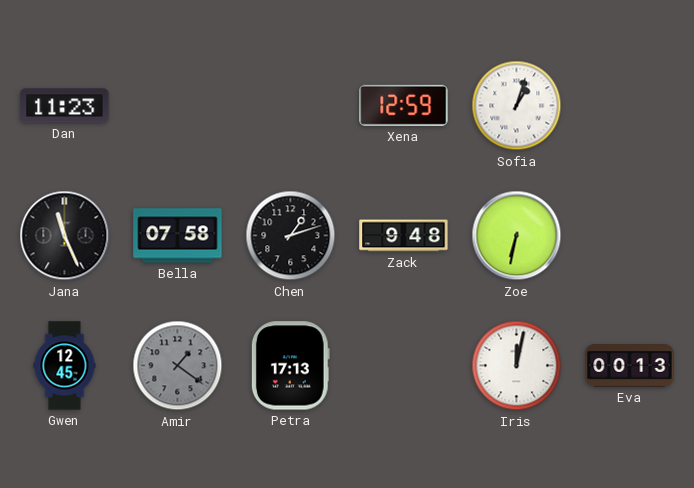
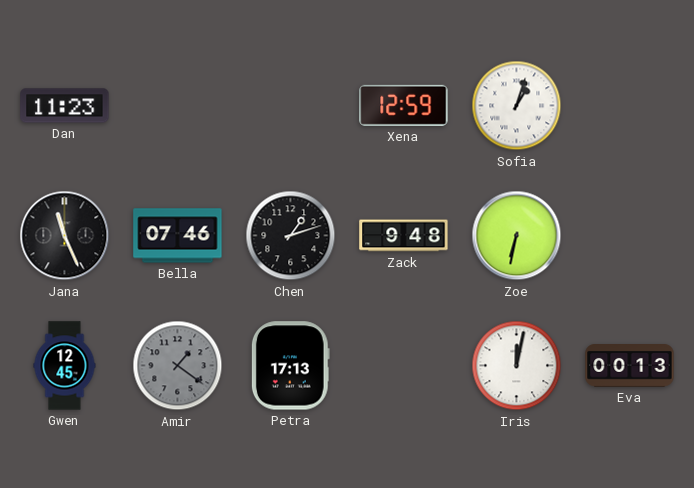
Bella: 07:58 -> 07:46 (178, 236)
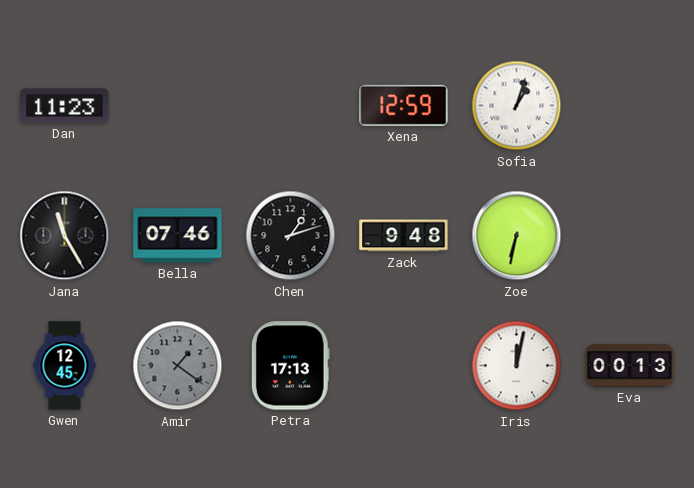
Jana: 11:26 -> 11:25 (65, 236)
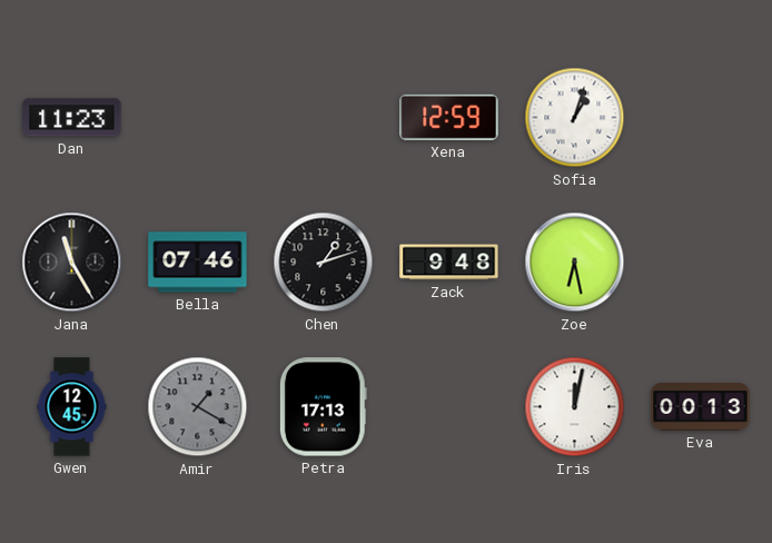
Zoe: 6:32 -> 6:28 (575, 263)
Amir: 1:21 -> 1:20 (198, 407)
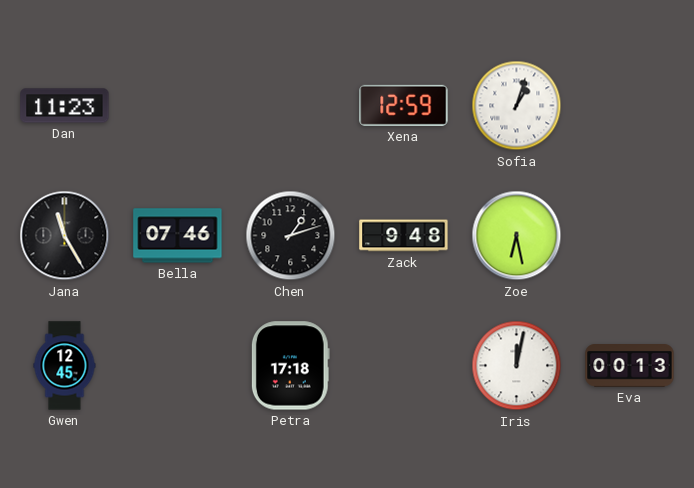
Amir: 1:20 -> none (198, 407)
Petra: 17:13 -> 17:18 (290, 366)
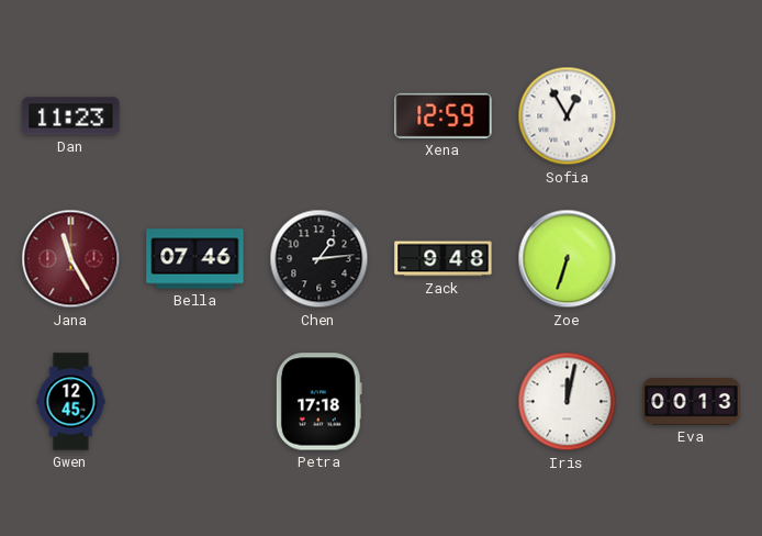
Sofia: 1:03 -> 12:55 (568, 116)
Jana dial: black -> burgundy (71, 259)
Chen: 1:12 -> 1:14 (320, 259)
Zoe: 6:28 -> 6:33 (568, 259)
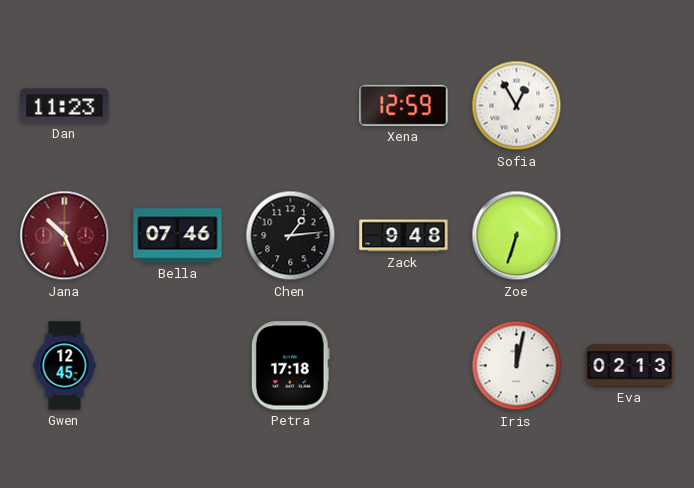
Jana: 11:25 -> 10:26 (65, 236)
Eva: 00:13 -> 02:13 (630, 366)
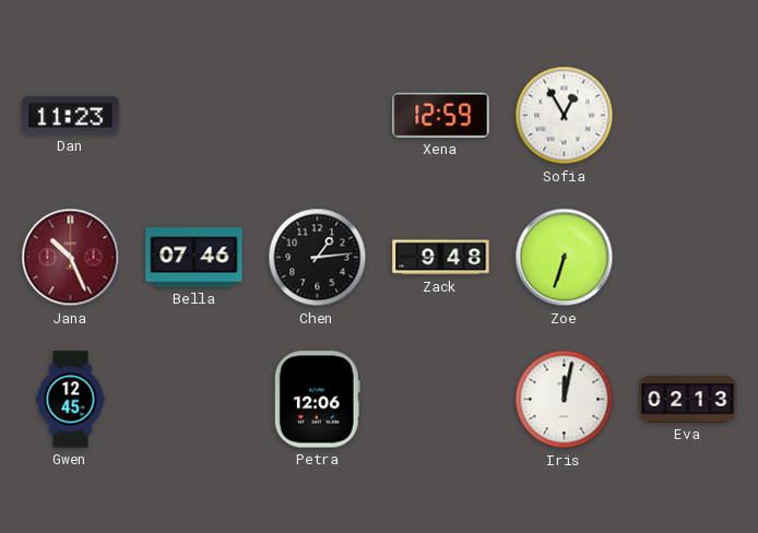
Petra: 17:18 -> 12:06 (317, 400)
